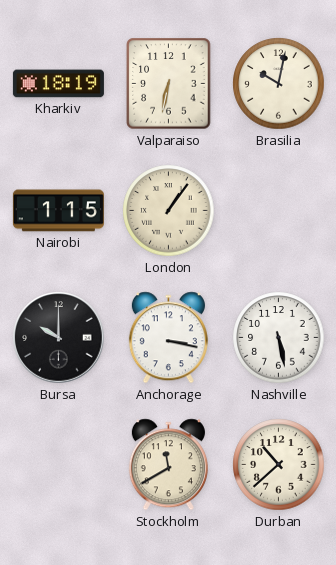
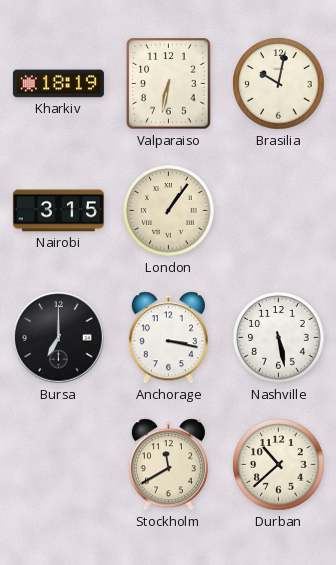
Nairobi: 1:15 -> 3:15 (58, 211)
Bursa: 10:00 -> 7:00 (59, 338)
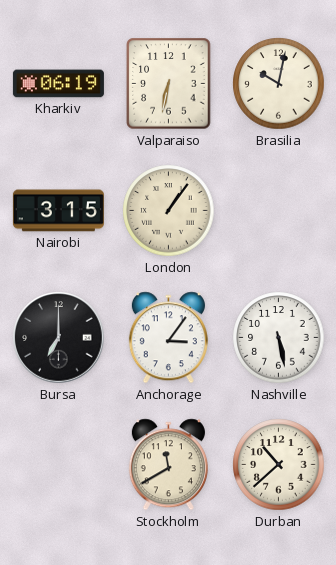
Kharkiv: 18:19 -> 06:19 (58, 84)
Anchorage: 3:17 -> 3:06 (168, 338)
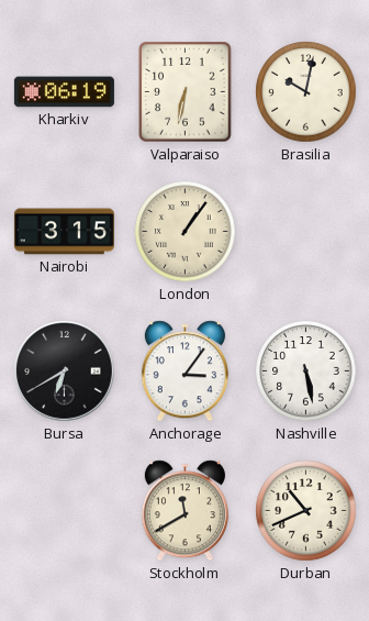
Bursa: 7:00 -> 6:40 (65, 372)
Durban: 10:38 -> 10:41 (306, 511)
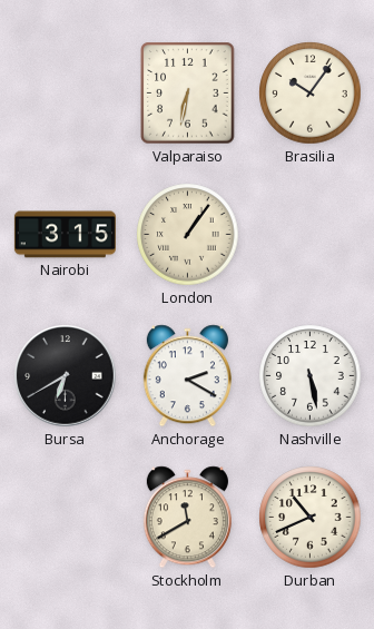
Kharkiv: 06:19 -> none (64, 92)
Brasilia: 10:02 -> 10:06 (311, 94)
Anchorage: 3:06 -> 2:20 (187, 376)
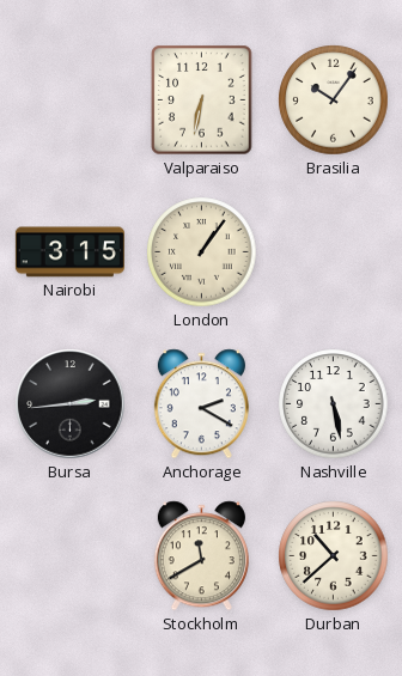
Bursa: 6:40 -> 2:44 (71, 404)
Durban: 10:41 -> 10:38 (334, 556)
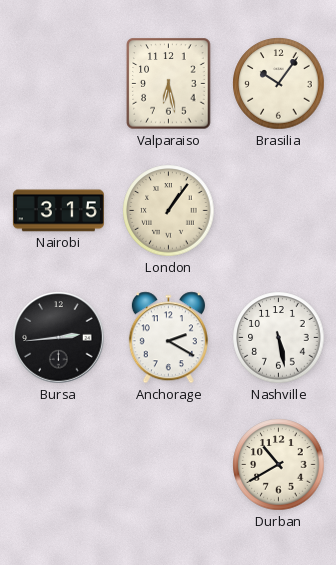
Valparaiso: 6:32 -> 6:28 (169, 84)
Stockholm: 11:40 -> none (201, 556)
Durban: 10:38 -> 10:40 (279, 465)
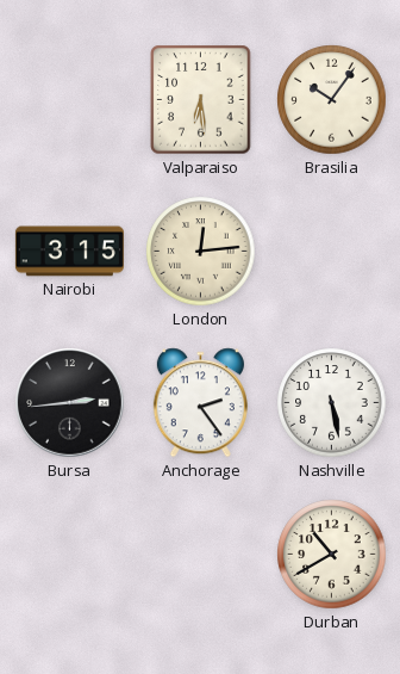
Valparaiso: 6:28 -> 6:29 (201, 100)
London: 1:06 -> 12:14 (201, 252)
Anchorage: 2:20 -> 2:24 (200, 403)
